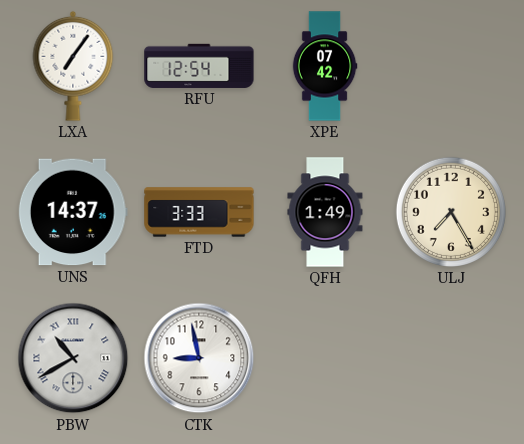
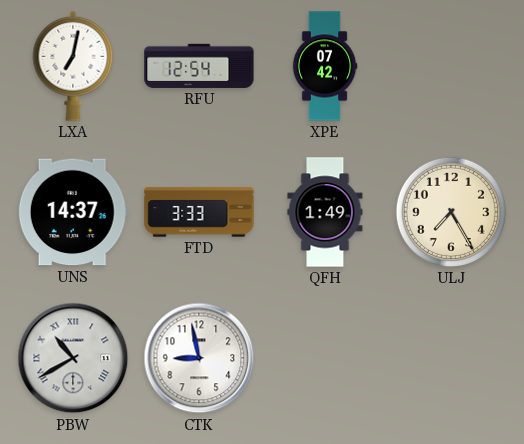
LXA: 7:06 -> 7:02 (73, 66)
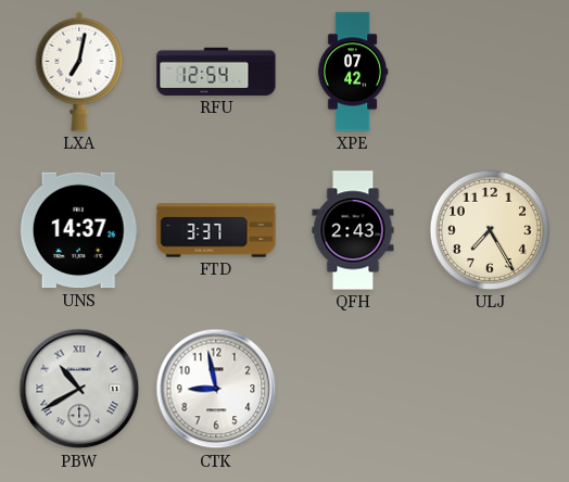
FTD: 3:33 -> 3:37 (216, 230)
QFH: 1:49 -> 2:43 (353, 230)
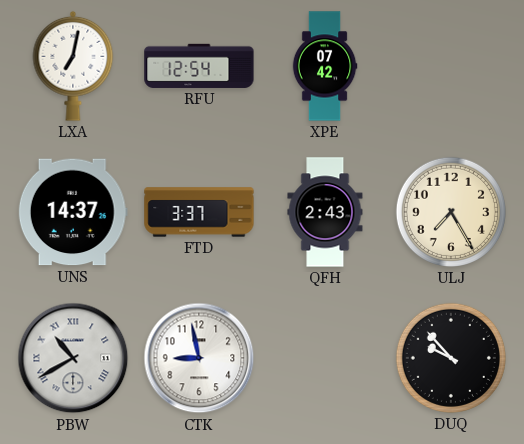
DUQ: none -> 9:53 (451, 358)
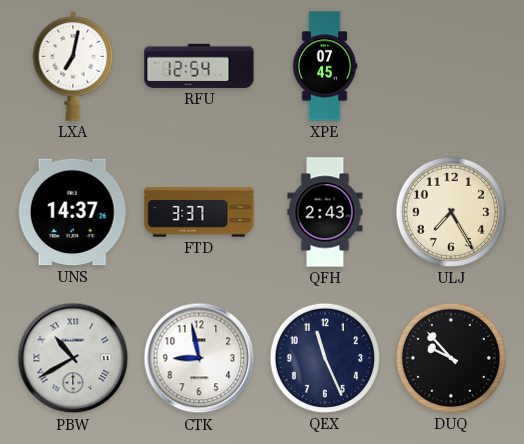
XPE: 07:42 -> 07:45 (325, 66)
QEX: none -> 11:26 (325, 358)
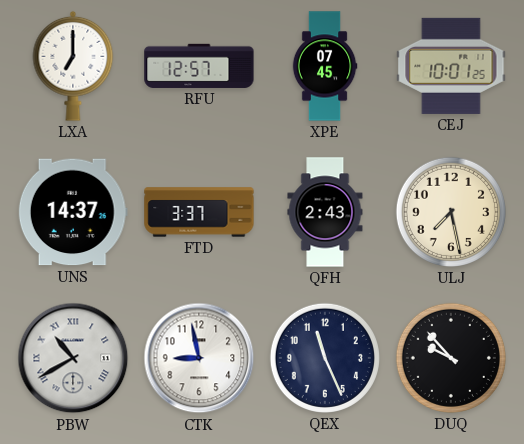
LXA: 7:02 -> 7:00 (73, 66)
RFU: 12:54 -> 12:57 (199, 66)
CEJ: none -> 10:01 (451, 66)
ULJ: 7:25 -> 7:28 (451, 212)
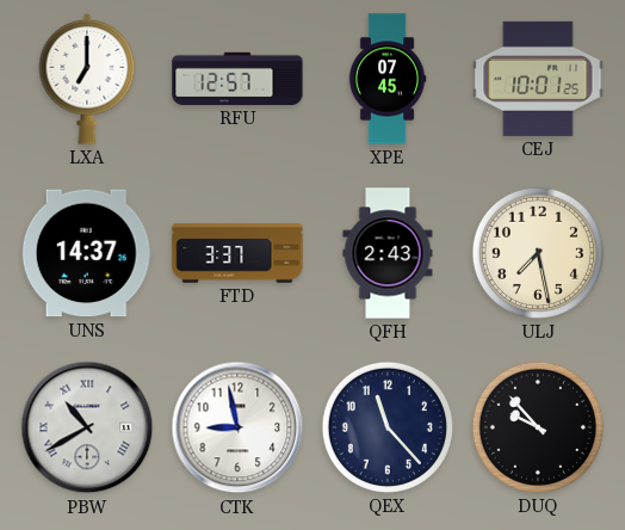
QEX: 11:26 -> 11:23 (388, 427)
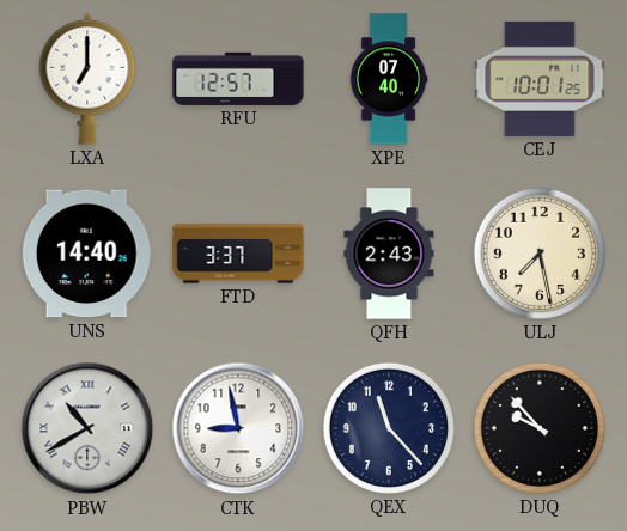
XPE: 07:45 -> 07:40 (389, 79)
UNS: 14:37 -> 14:40 (87, 254)
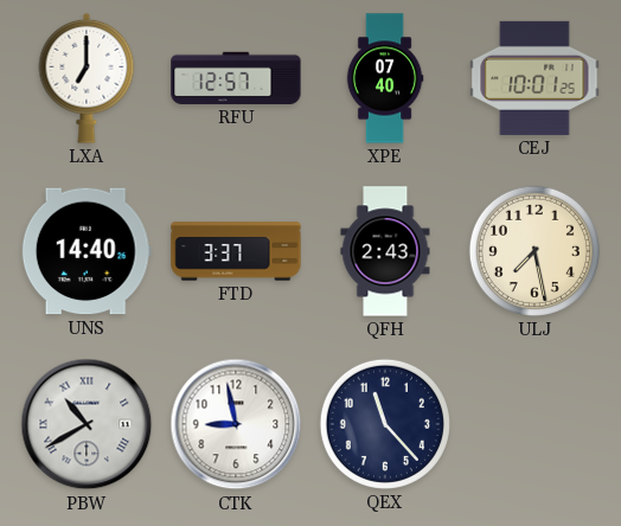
DUQ: 9:53 -> none (540, 428)
